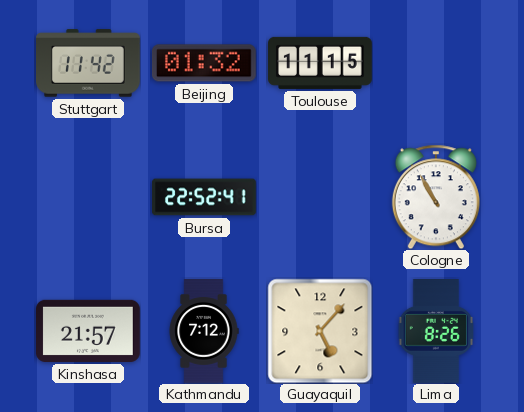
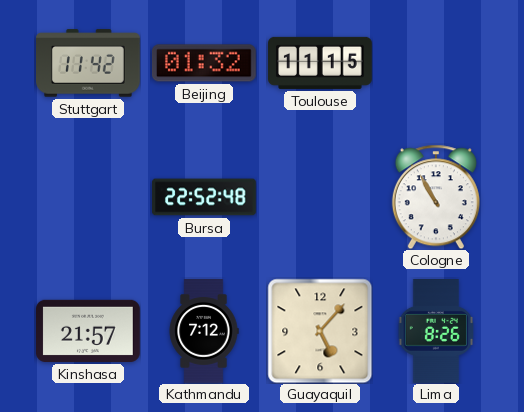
Bursa: 22:52:41 -> 22:52:48 (204, 197)
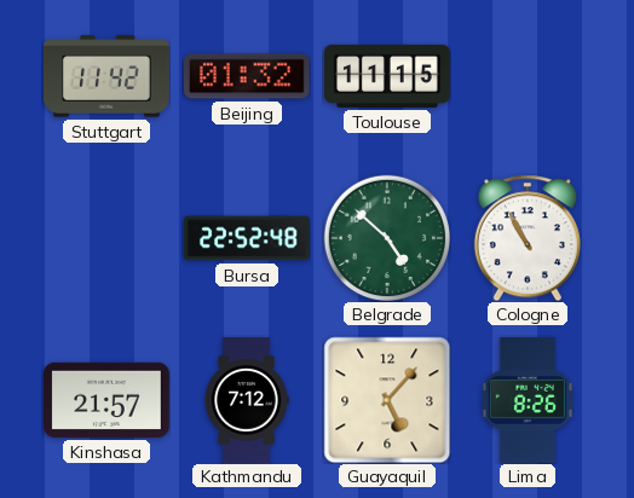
Belgrade: none -> 4:52 (386, 237)
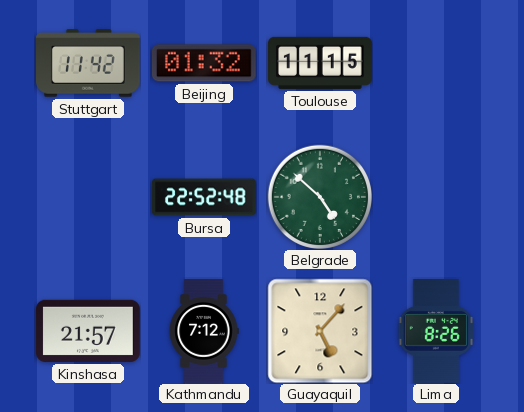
Cologne: 10:55 -> none (528, 238)
